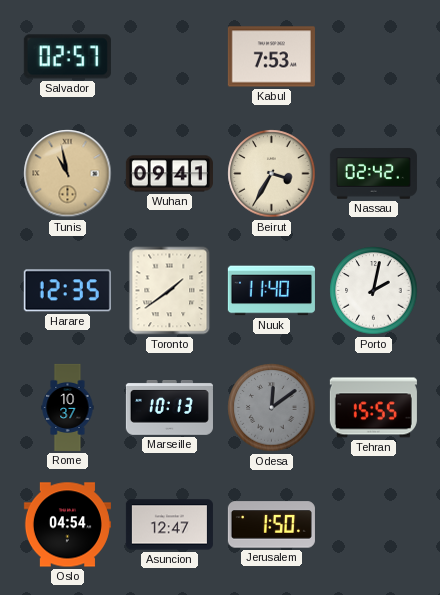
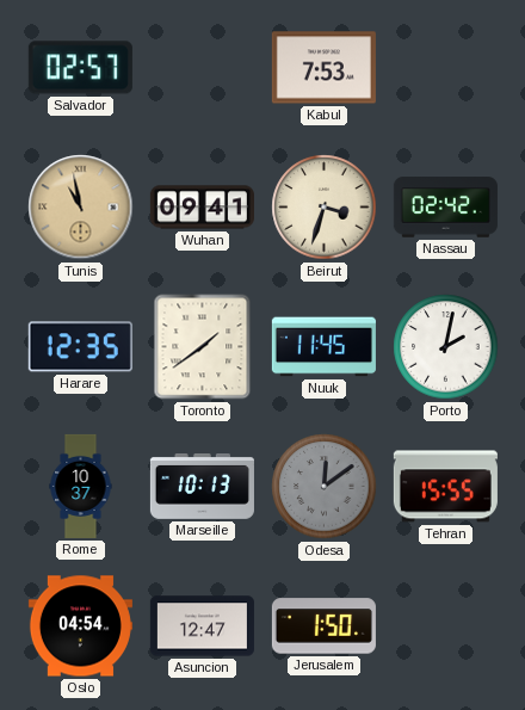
Beirut: 3:35 -> 3:33 (325, 208)
Nuuk: 11:40 -> 11:45 (323, 347)
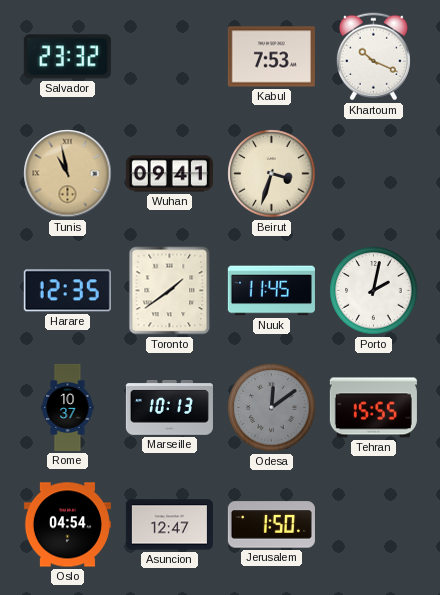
Salvador: 02:57 -> 23:32 (67, 57)
Khartoum: none -> 10:19 (373, 57)
Nassau: 02:42 -> none (445, 208)
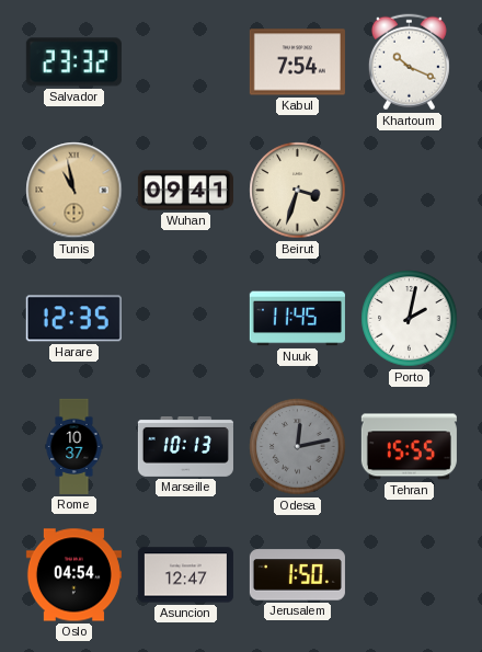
Kabul: 7:53 -> 7:54 (297, 62)
Toronto: 1:39 -> none (170, 291)
Odesa: 12:09 -> 12:13 (298, 447)
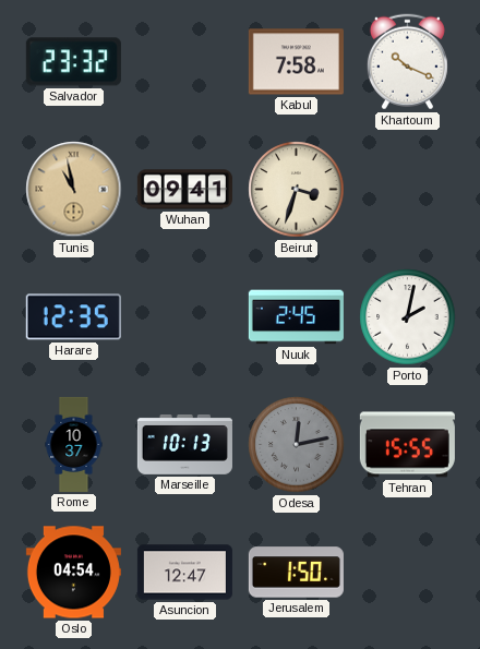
Kabul: 7:54 -> 7:58 (296, 62)
Nuuk: 11:45 -> 2:45 (296, 317)
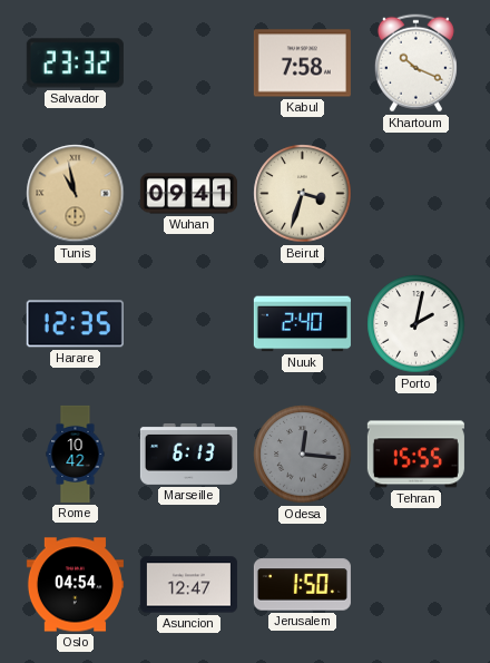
Nuuk: 2:45 -> 2:40 (302, 324)
Rome: 10:37 -> 10:42 (76, 454)
Marseille: 10:13 -> 6:13 (188, 455)
Odesa: 12:13 -> 12:16 (303, 455)
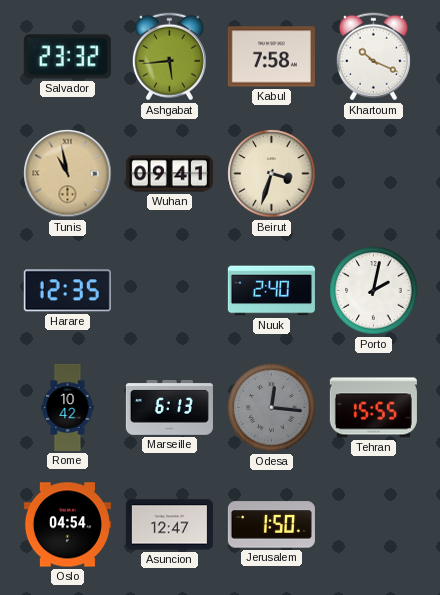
Ashgabat: none -> 5:44 (169, 57)
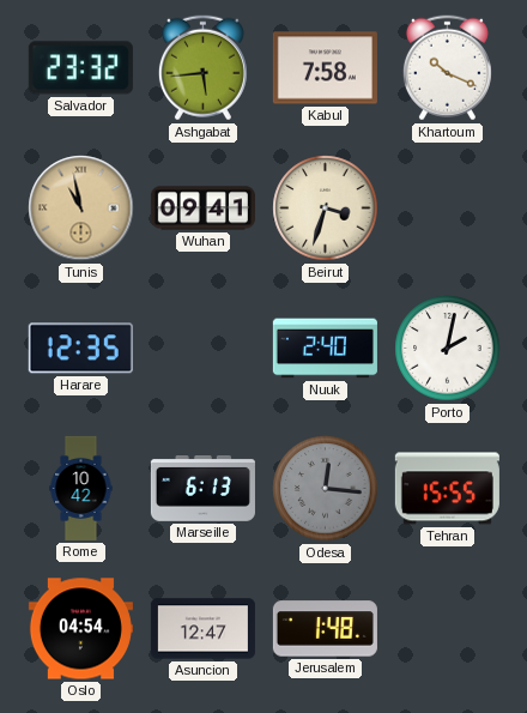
Jerusalem: 1:50 -> 1:48 (325, 629)
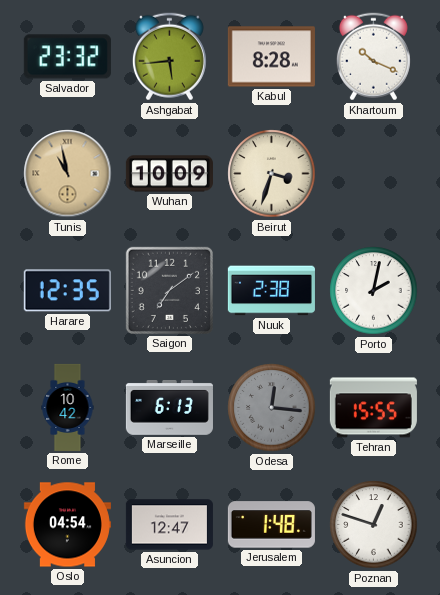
Kabul: 7:58 -> 8:28 (271, 57)
Wuhan: 09:41 -> 10:09 (169, 174)
Saigon: none -> 7:09 (169, 290)
Nuuk: 2:40 -> 2:38 (271, 291)
Poznan: none -> 12:48 (374, 525)
